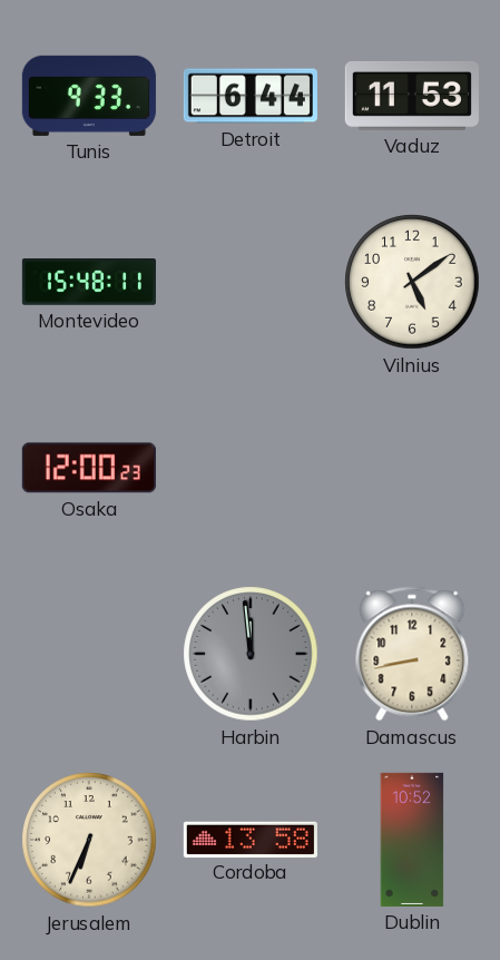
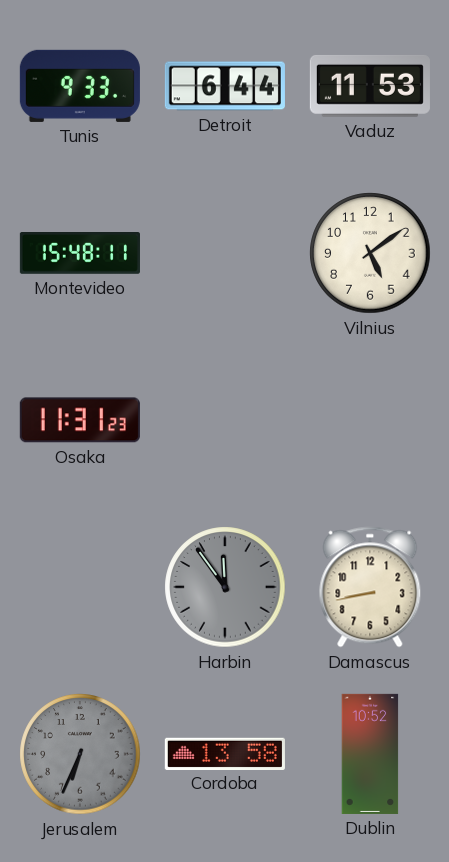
Osaka: 12:00 -> 11:31 (80, 420)
Harbin: 11:59 -> 11:54 (225, 587)
Jerusalem dial: cream -> grey (80, 754)
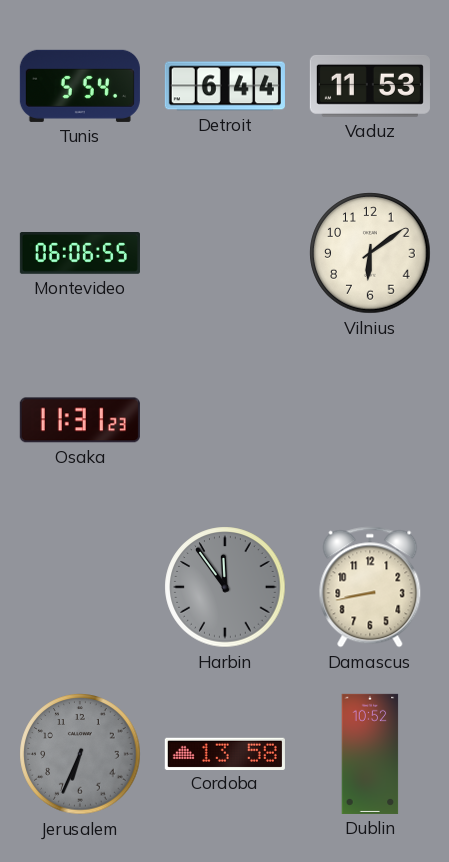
Tunis: 9:33 -> 5:54 (80, 86)
Montevideo: 15:48 -> 06:06 (80, 254)
Vilnius: 5:09 -> 6:09 (370, 253)
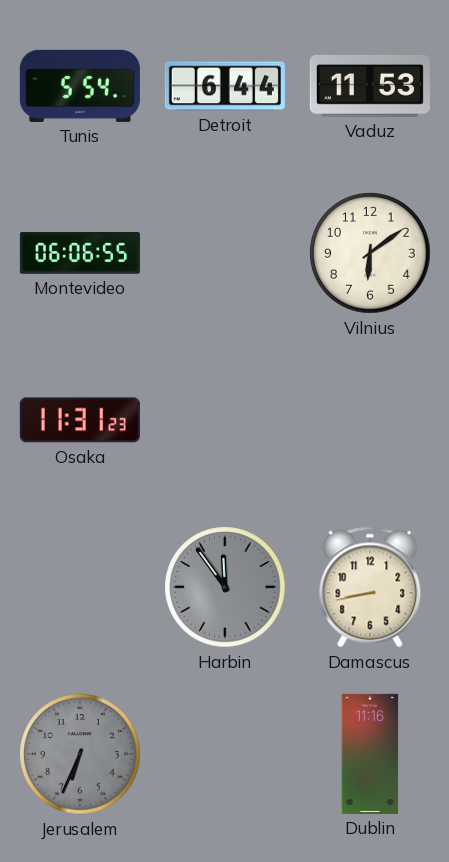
Cordoba: 13:58 -> none (225, 753)
Dublin: 10:52 -> 11:16 (370, 754)
